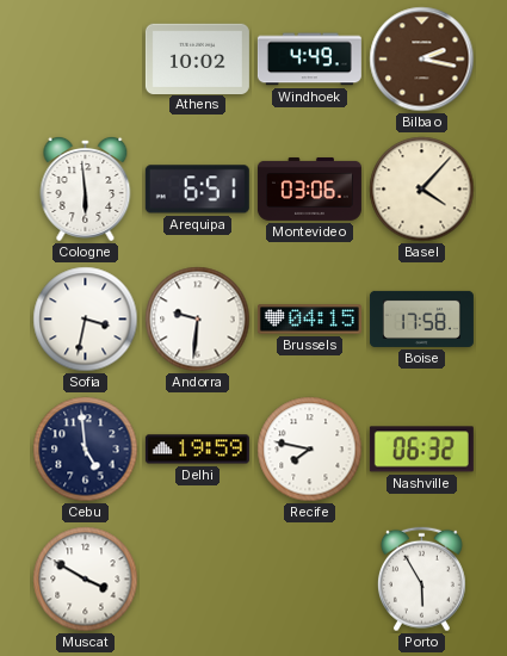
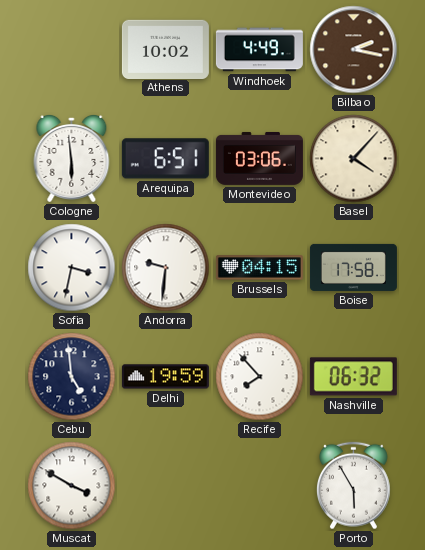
Recife: 7:47 -> 7:53 (260, 377)
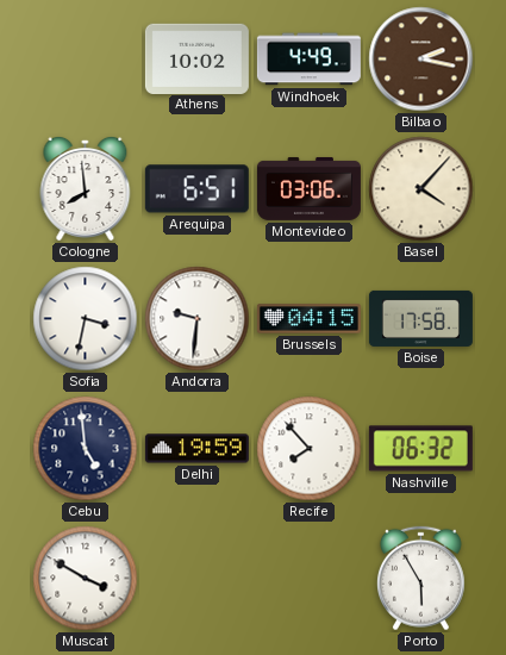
Cologne: 5:59 -> 7:59 (86, 188)
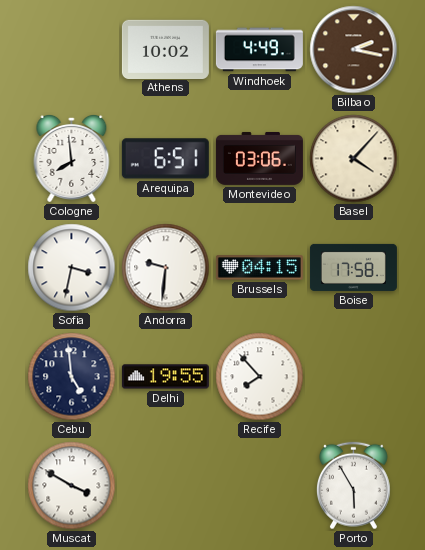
Delhi: 19:59 -> 19:55 (165, 377)
Nashville: 06:32 -> none (420, 449)
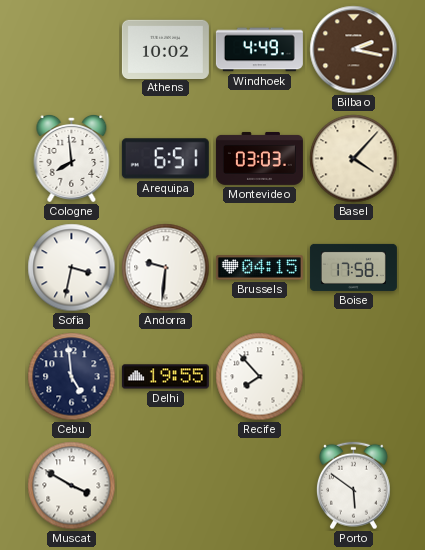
Montevideo: 03:06 -> 03:03 (259, 158)
Porto: 5:55 -> 5:51 (353, 486)
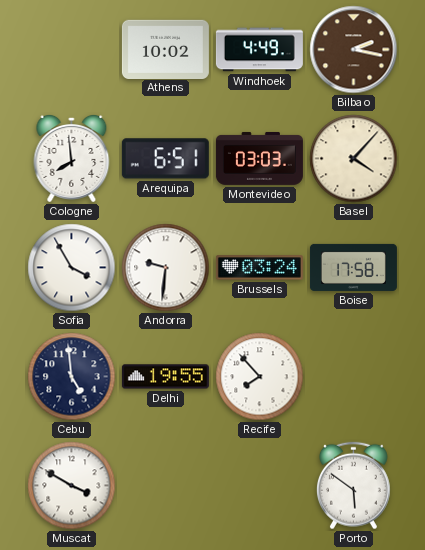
Sofia: 3:32 -> 3:55 (72, 268)
Brussels: 04:15 -> 03:24 (259, 268)
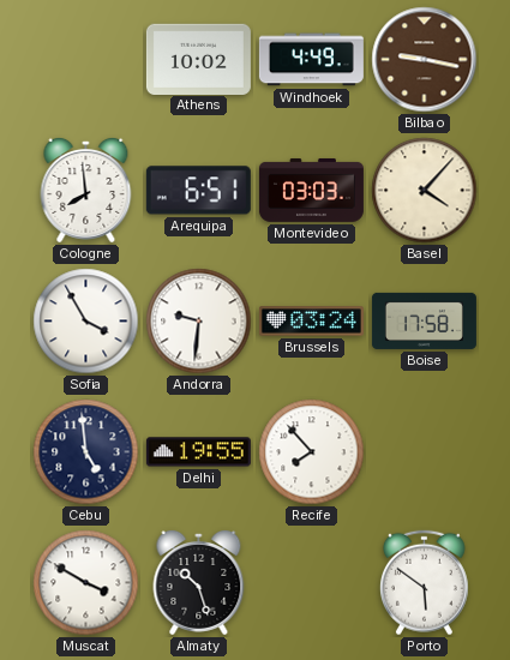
Bilbao: 2:17 -> 9:17 (425, 60)
Almaty: none -> 10:27 (199, 582)
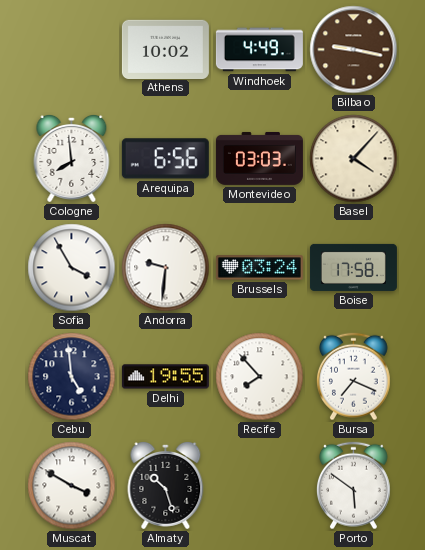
Arequipa: 6:51 -> 6:56 (165, 159)
Bursa: none -> 7:19 (353, 377)
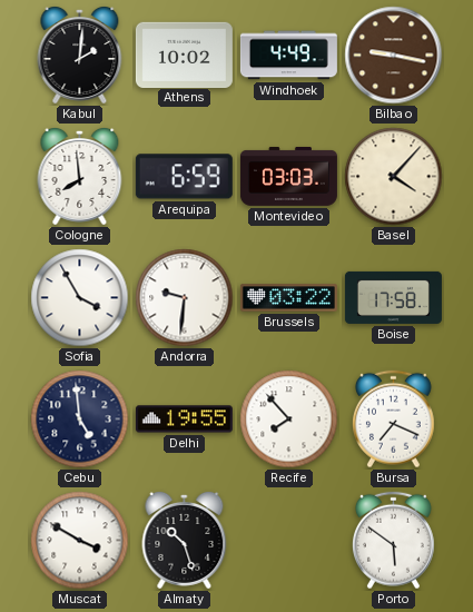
Kabul: none -> 2:01 (80, 55)
Arequipa: 6:56 -> 6:59 (184, 177)
Brussels: 03:24 -> 03:22 (288, 298)
